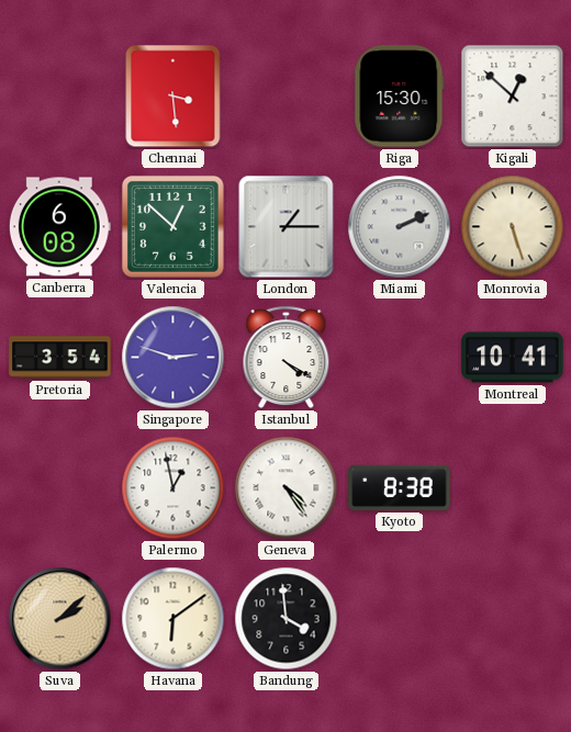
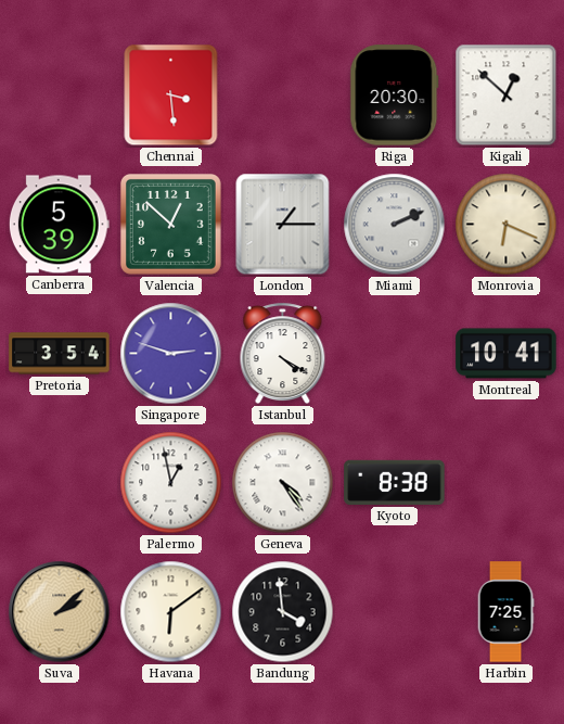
Riga: 15:30 -> 20:30 (395, 96)
Canberra: 6:08 -> 5:39 (59, 225)
Monrovia: 5:27 -> 6:19 (507, 225)
Harbin: none -> 7:25 (505, 612)
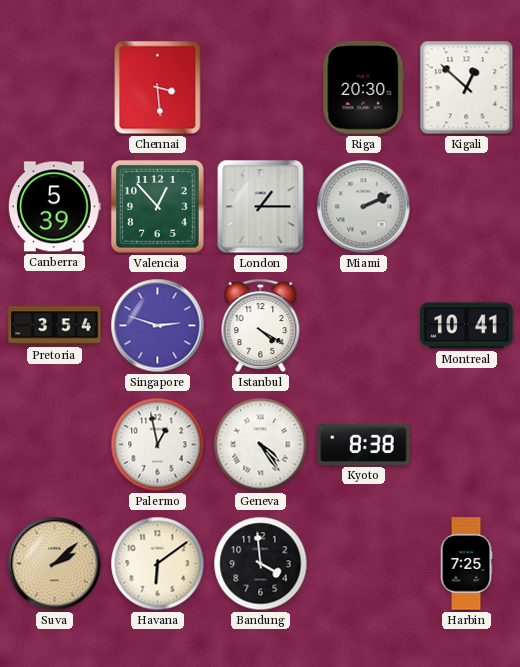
Valencia: 12:52 -> 12:53 (157, 206)
Monrovia: 6:19 -> none (507, 225)
